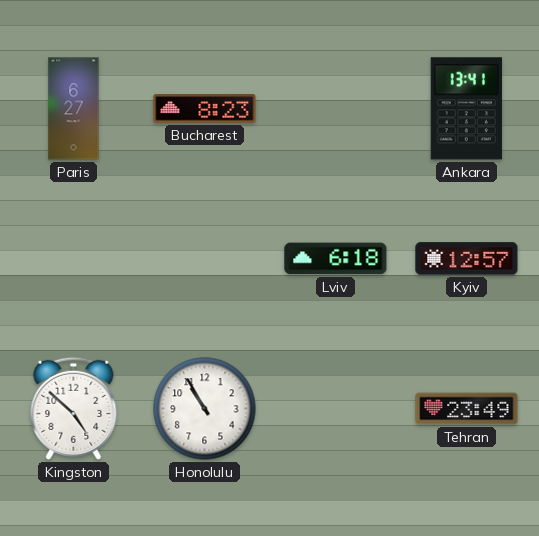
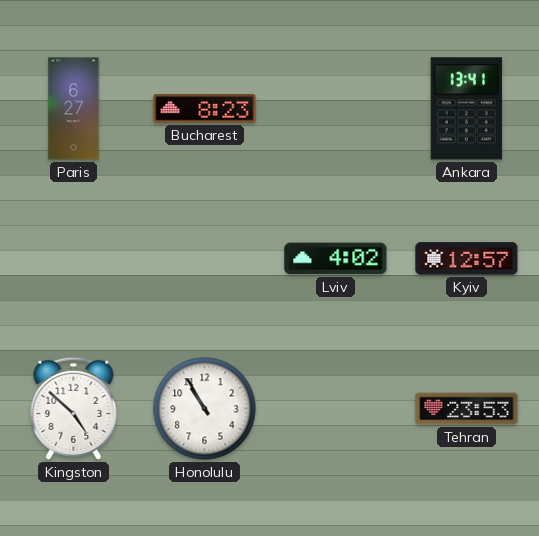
Lviv: 6:18 -> 4:02 (336, 259)
Tehran: 23:49 -> 23:53 (467, 409)
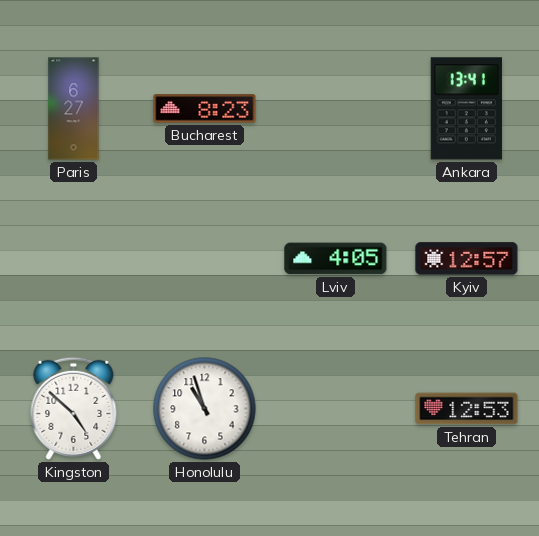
Lviv: 4:02 -> 4:05 (336, 259)
Honolulu: 10:55 -> 10:57 (205, 409)
Tehran: 23:53 -> 12:53 (467, 409)
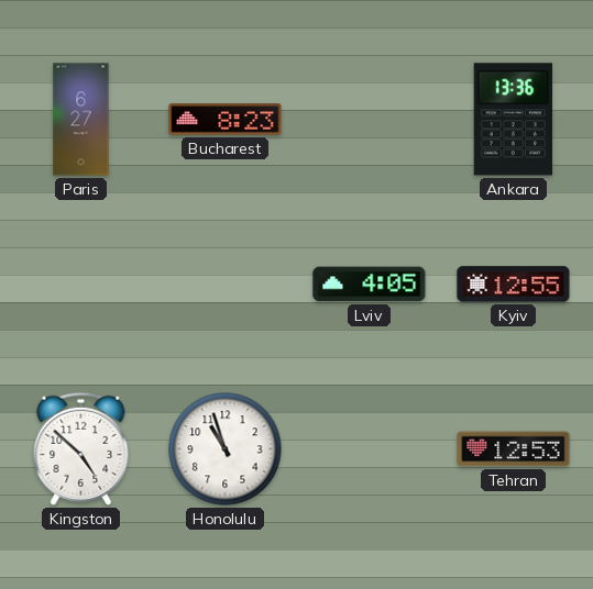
Ankara: 13:41 -> 13:36 (513, 120)
Kyiv: 12:57 -> 12:55 (514, 285)
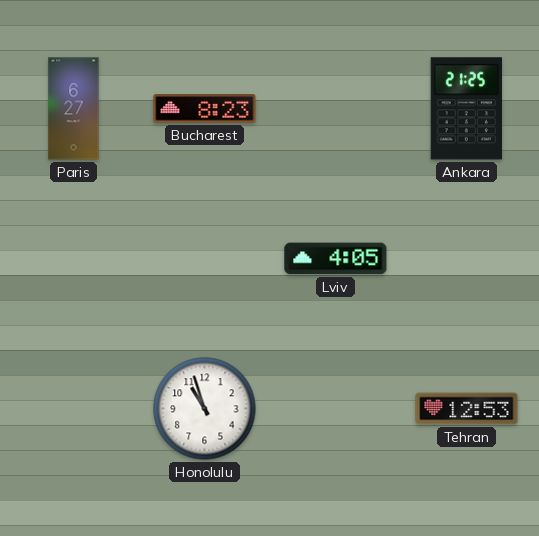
Ankara: 13:36 -> 21:25 (466, 109)
Kyiv: 12:55 -> none (514, 285)
Kingston: 4:52 -> none (81, 448)
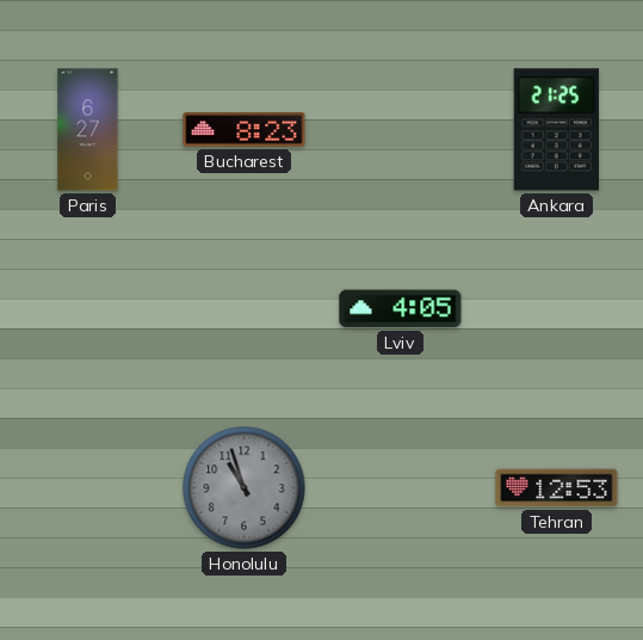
Honolulu dial: white -> grey (245, 488)
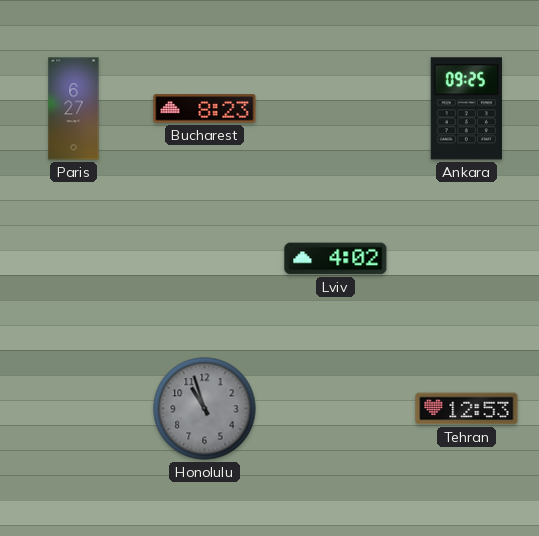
Ankara: 21:25 -> 09:25 (466, 109)
Lviv: 4:05 -> 4:02 (336, 259)
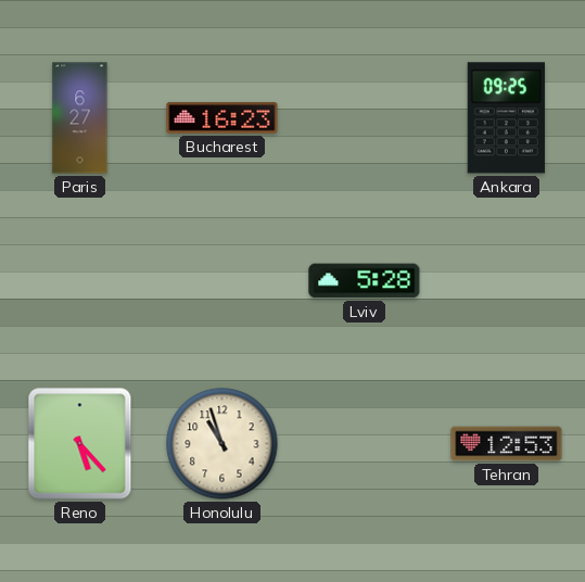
Bucharest: 8:23 -> 16:23 (222, 118)
Lviv: 4:02 -> 5:28 (365, 281)
Reno: none -> 5:23 (80, 444)
Honolulu dial: grey -> cream (222, 444)
